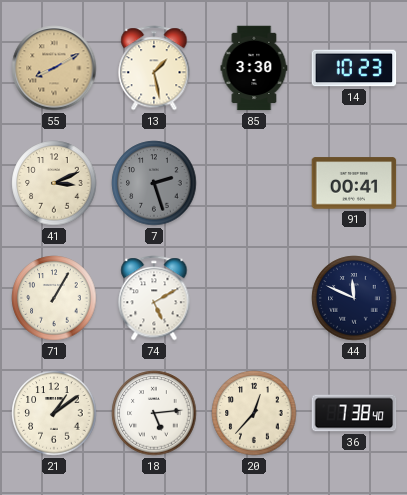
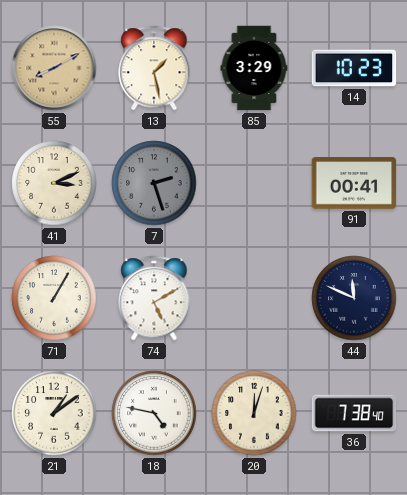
85: 3:30 -> 3:29 (254, 68)
18: 5:14 -> 4:47 (154, 413)
20: 12:37 -> 12:03 (254, 413)
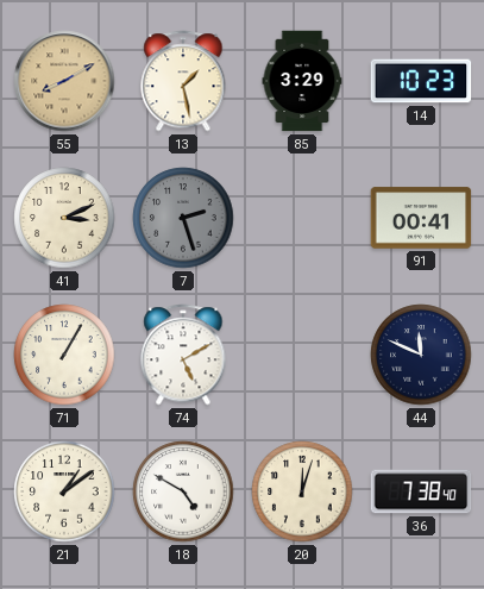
18: 4:47 -> 4:50 (183, 491)
